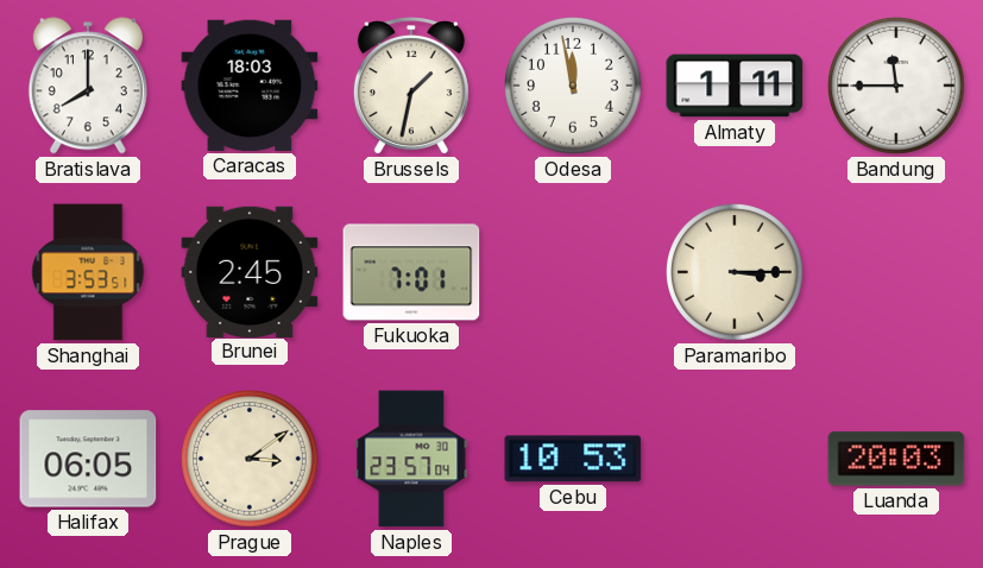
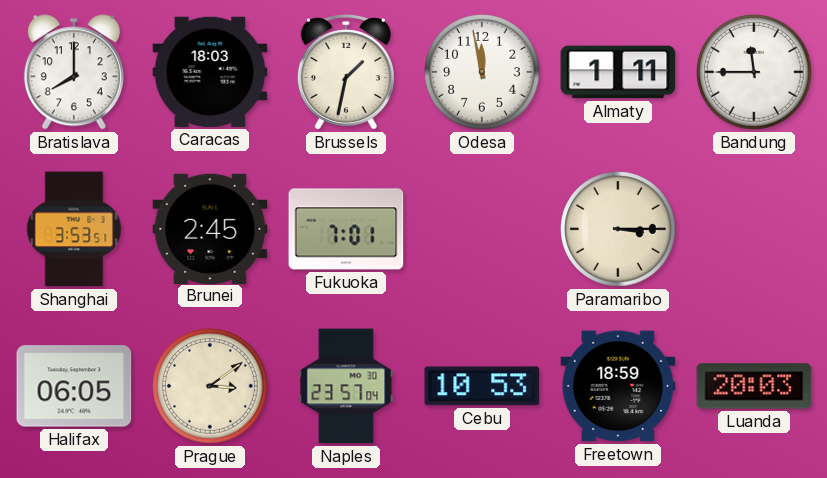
Freetown: none -> 18:59 (618, 386)
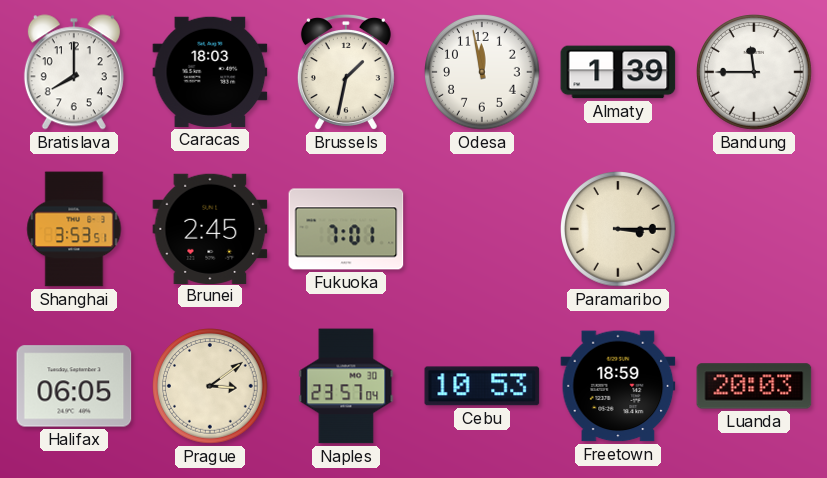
Almaty: 1:11 -> 1:39 (618, 72)
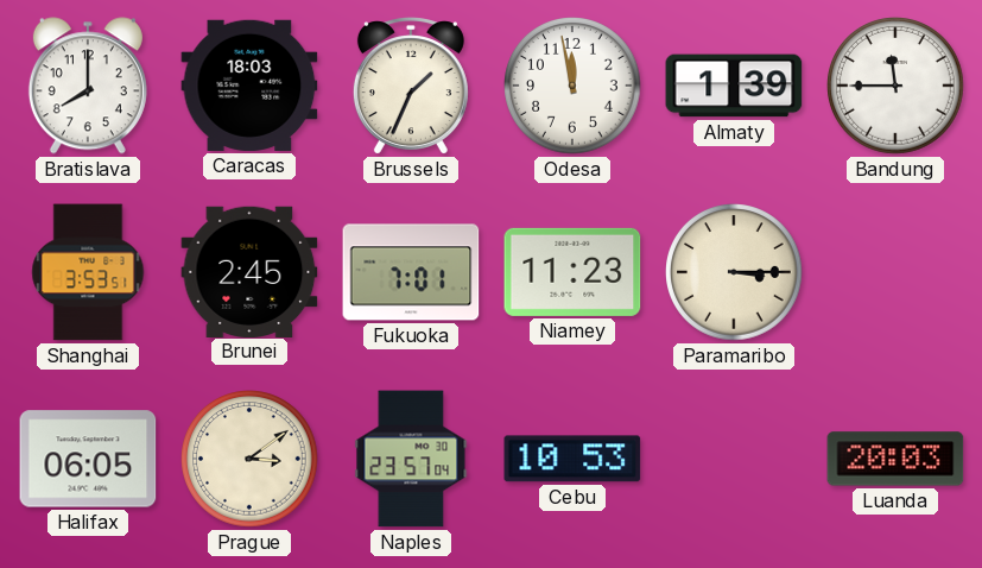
Brussels: 1:32 -> 1:34 (411, 86)
Niamey: none -> 11:23 (572, 272)
Freetown: 18:59 -> none (618, 386)
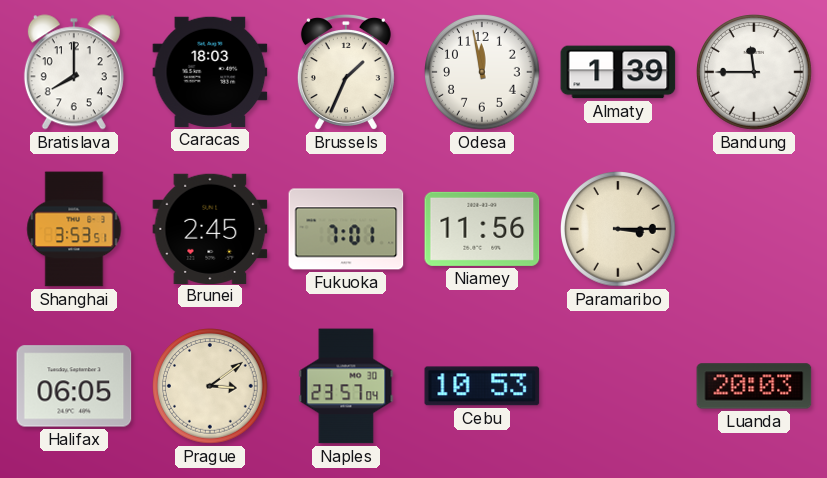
Niamey: 11:23 -> 11:56 (482, 229)
